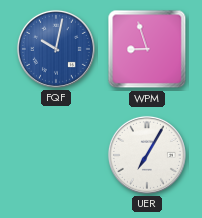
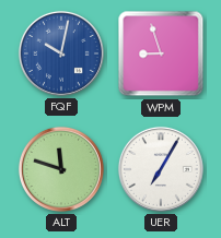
ALT: none -> 11:48 (61, 169)
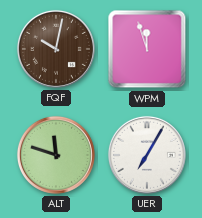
FQF dial: blue -> brown (56, 49)
WPM: 8:57 -> 11:57 (147, 49)
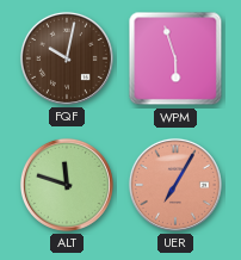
WPM: 11:57 -> 5:57 (175, 58)
UER dial: white -> salmon (175, 185)
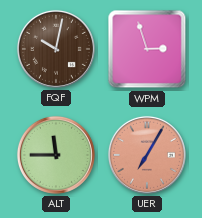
WPM: 5:57 -> 2:57 (147, 49)
ALT: 11:48 -> 11:45 (56, 155)
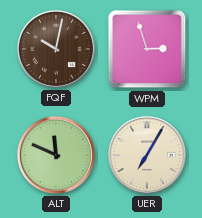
ALT: 11:45 -> 11:49 (56, 155)
UER dial: salmon -> cream (147, 155)
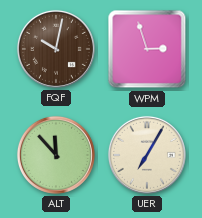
ALT: 11:49 -> 11:53 (56, 155)
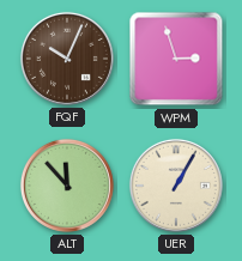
FQF: 10:02 -> 10:04 (67, 59)
UER: 7:05 -> 1:05 (176, 186)
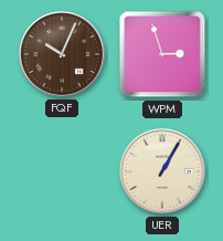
ALT: 11:53 -> none (67, 186)
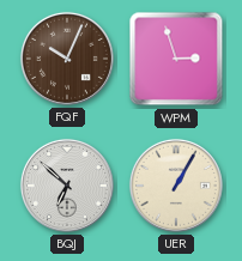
BQJ: none -> 6:52 (67, 186)
